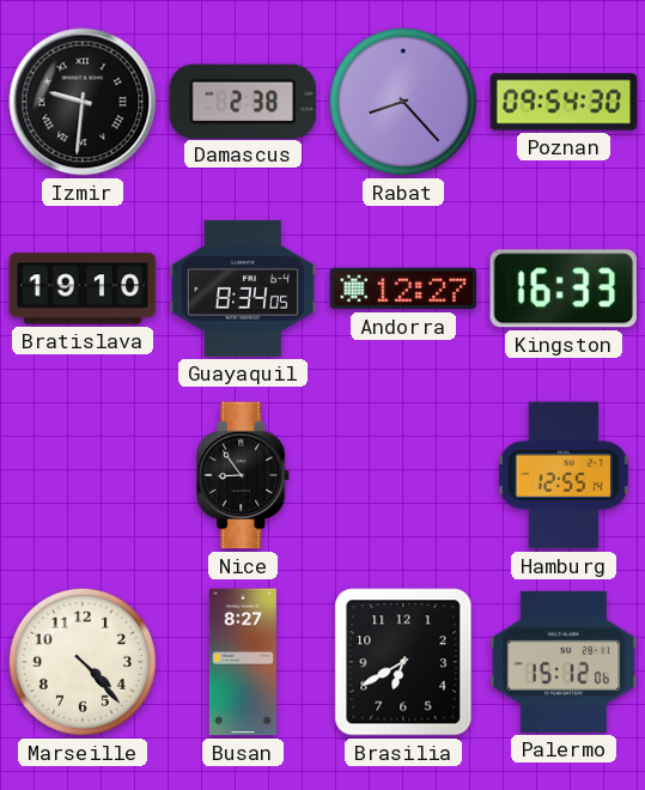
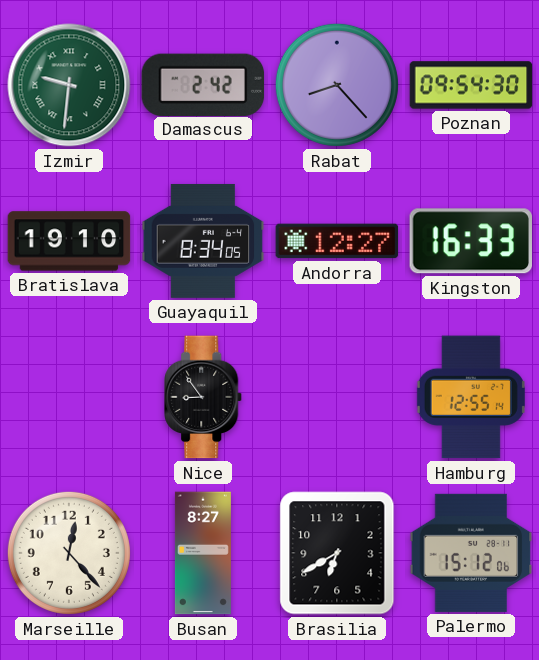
Izmir dial: black -> green (69, 85)
Damascus: 2:38 -> 2:42 (203, 84)
Marseille: 4:23 -> 12:23 (69, 553)
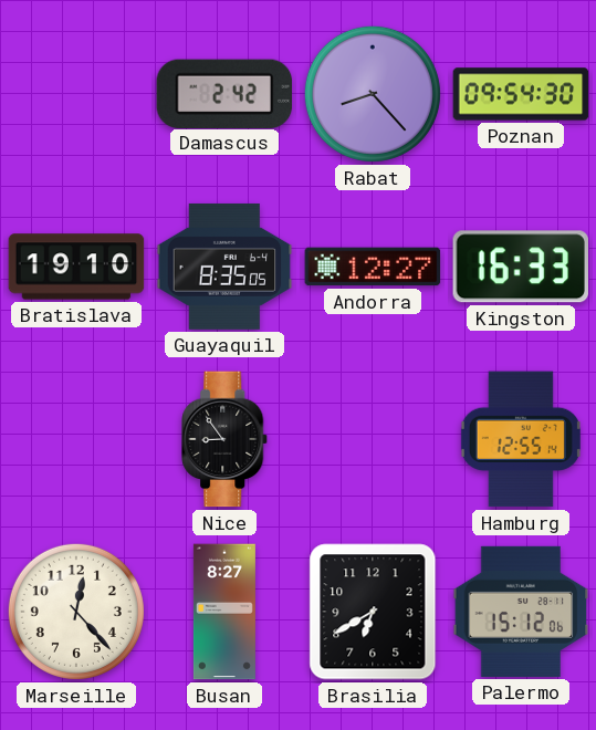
Izmir: 9:31 -> none (69, 85)
Guayaquil: 8:34 -> 8:35 (224, 267)
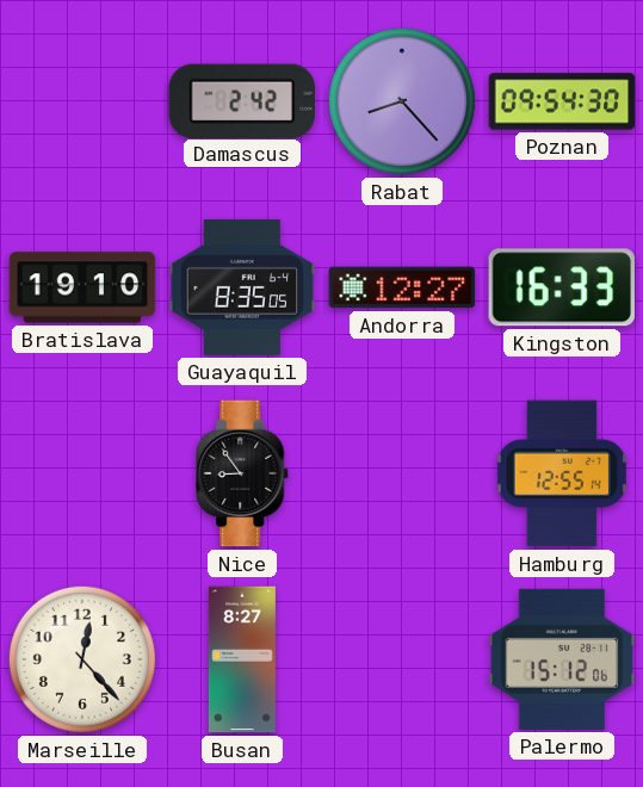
Brasilia: 6:40 -> none (373, 612)
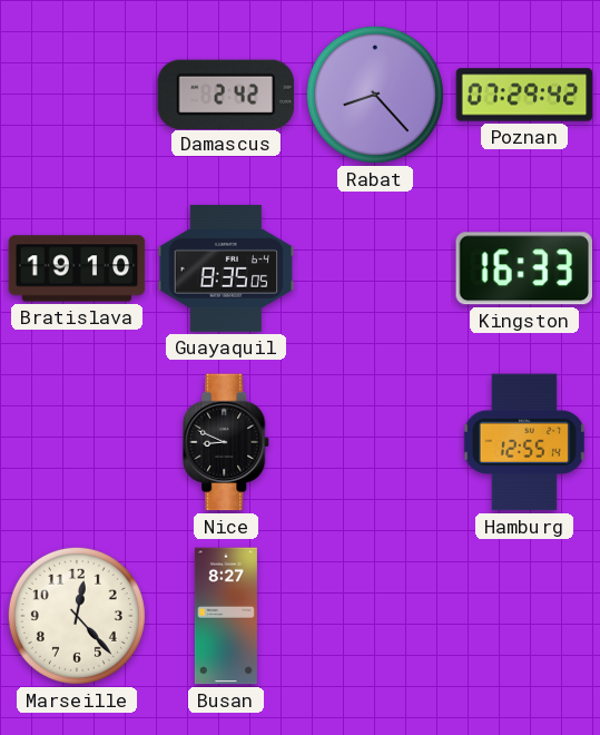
Poznan: 09:54 -> 07:29 (524, 95)
Andorra: 12:27 -> none (402, 287)
Nice: 8:54 -> 8:49 (227, 442)
Palermo: 15:12 -> none (562, 659)
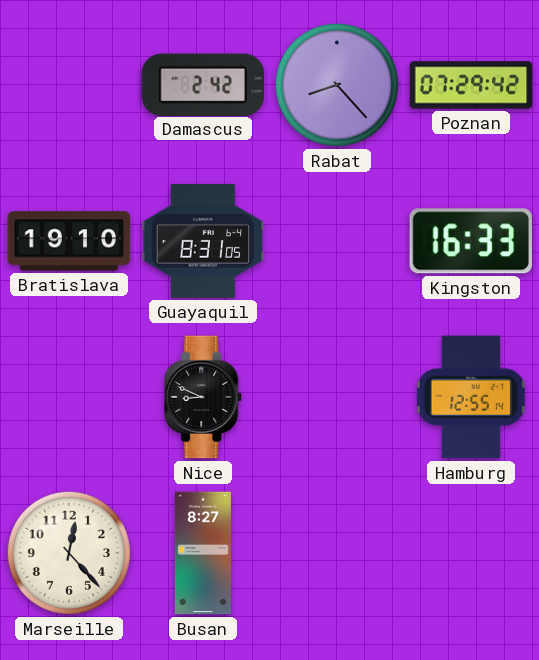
Guayaquil: 8:35 -> 8:31 (203, 241)
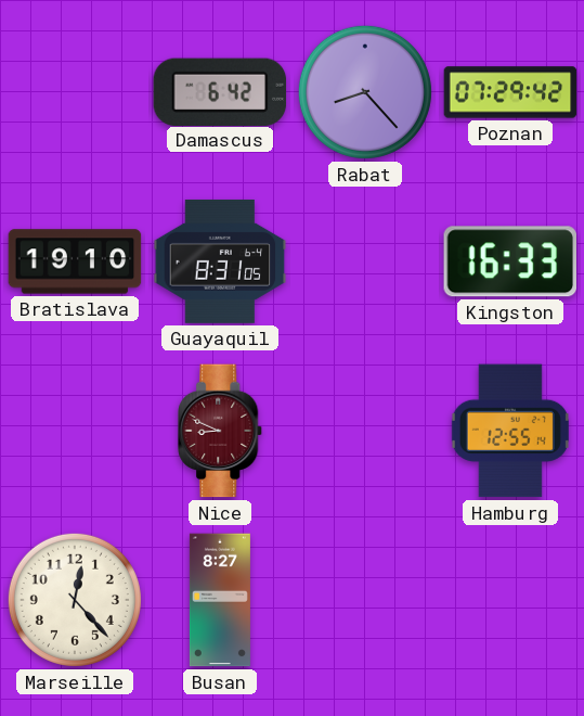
Damascus: 2:42 -> 6:42 (220, 91)
Nice dial: black -> burgundy (221, 431)
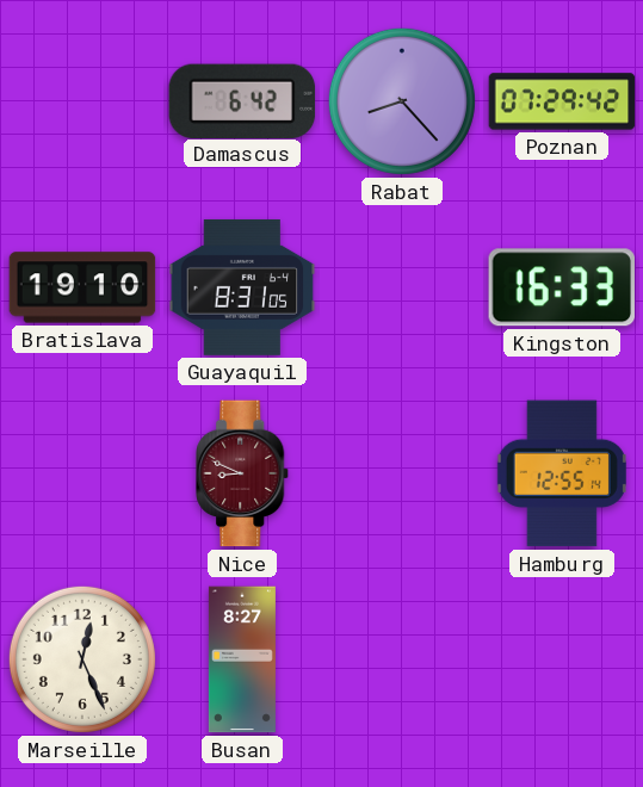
Marseille: 12:23 -> 12:26 (82, 659)
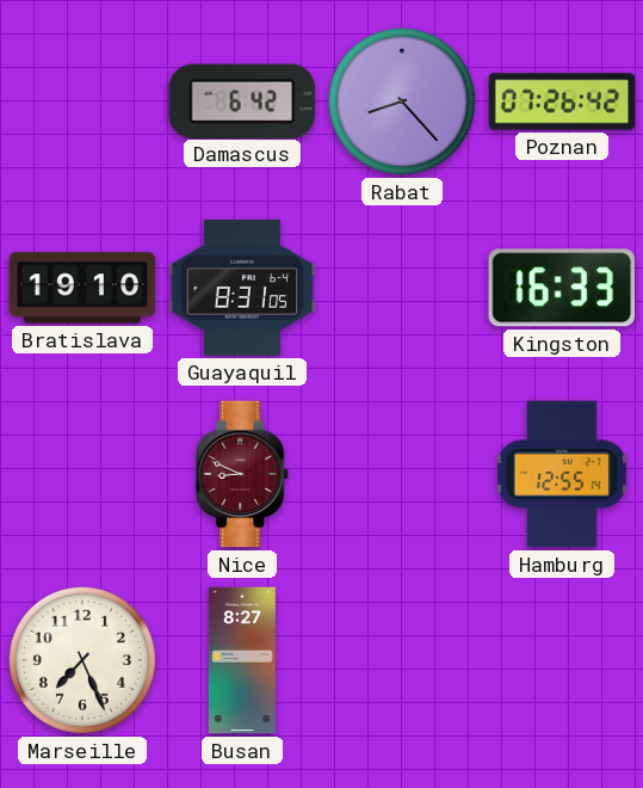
Poznan: 07:29 -> 07:26 (562, 101)
Marseille: 12:26 -> 7:26 (82, 660)
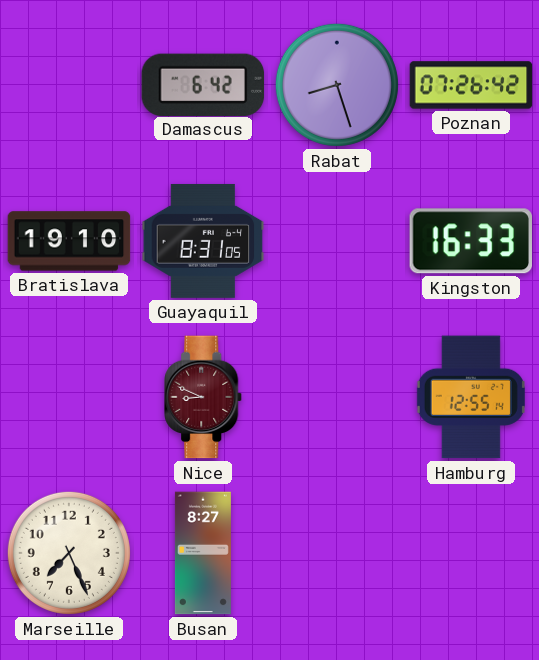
Rabat: 8:23 -> 8:27 (337, 85)
